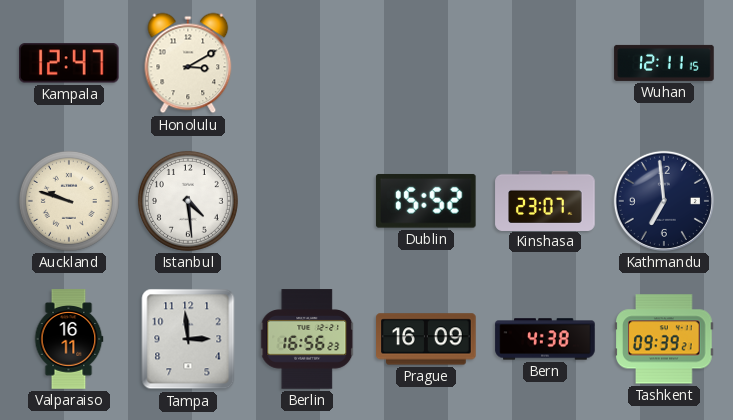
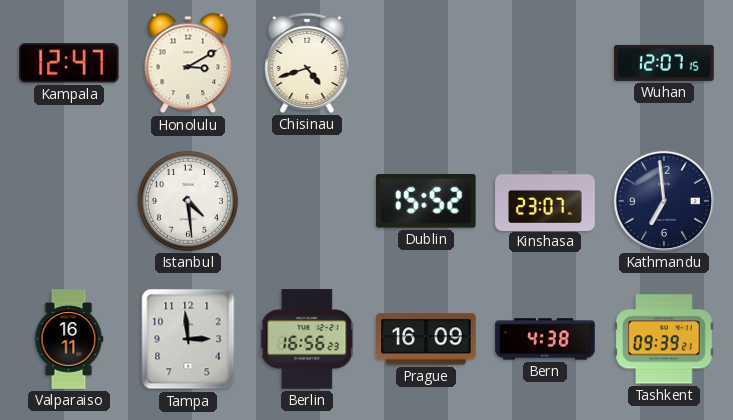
Chisinau: none -> 4:42 (307, 63)
Wuhan: 12:11 -> 12:07 (664, 63)
Auckland: 9:48 -> none (69, 201)
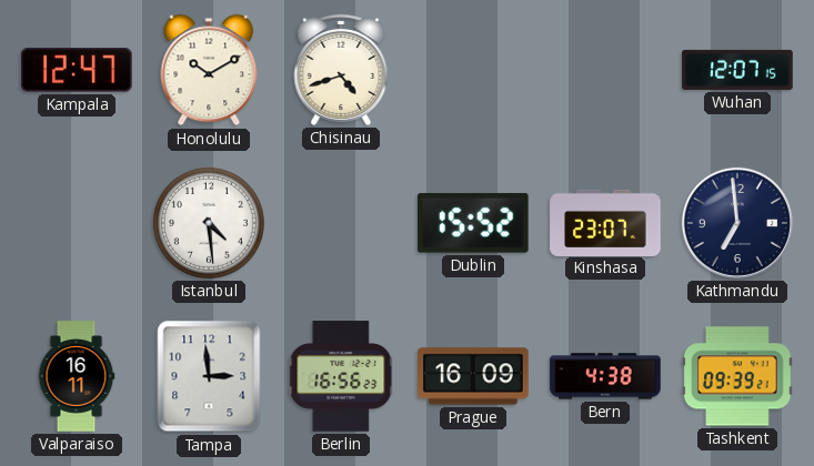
Honolulu: 3:10 -> 10:10 (209, 70)
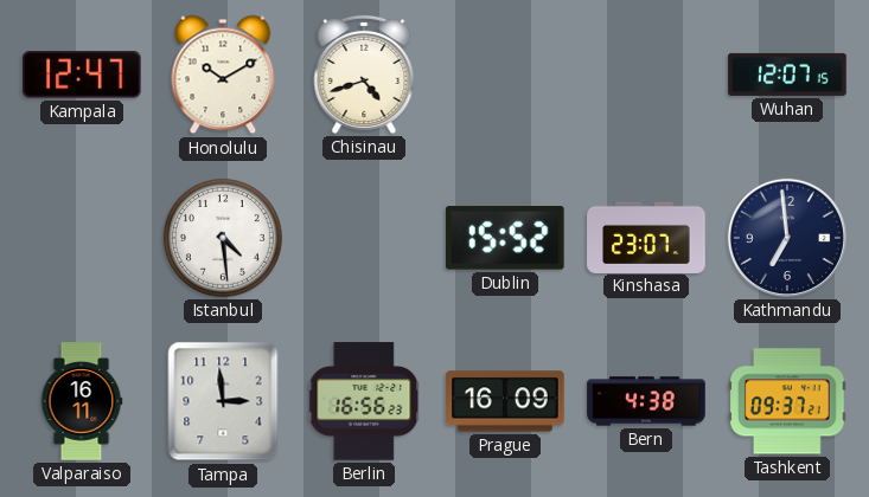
Tashkent: 09:39 -> 09:37 (787, 401)
